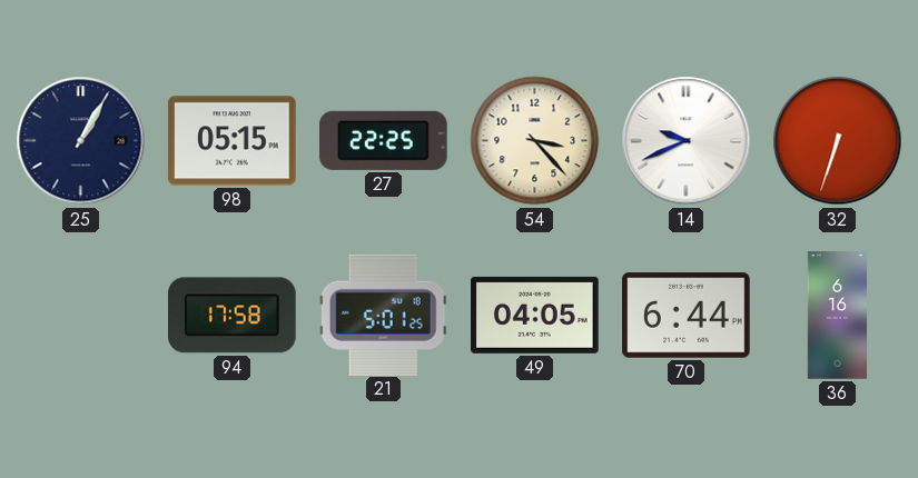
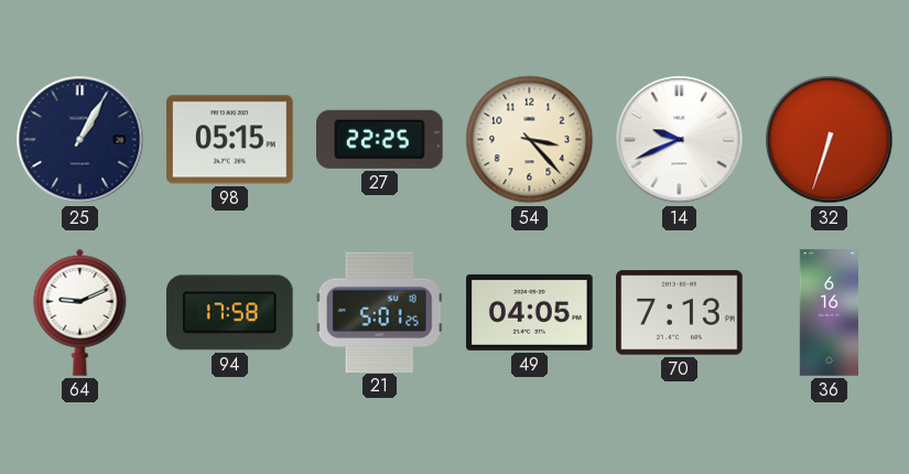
64: none -> 9:11 (80, 312)
70: 6:44 -> 7:13 (680, 313)
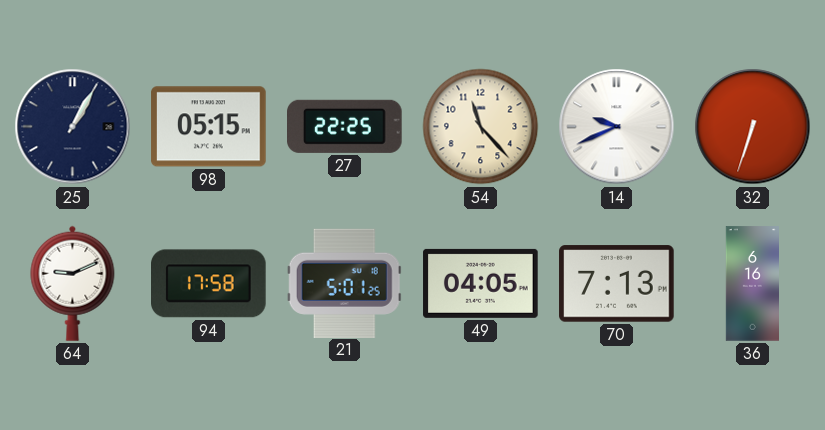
54: 3:23 -> 11:23 (481, 127)
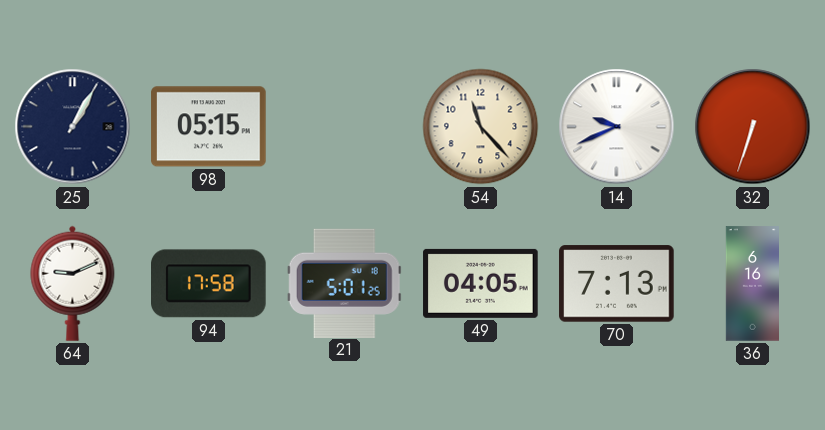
27: 22:25 -> none (345, 126)
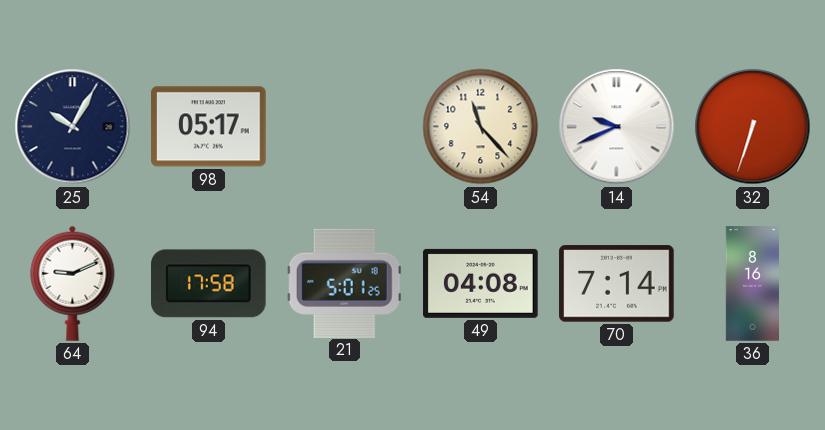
25: 1:05 -> 10:05 (73, 127)
98: 05:15 -> 05:17 (209, 127)
49: 04:05 -> 04:08 (481, 283)
70: 7:13 -> 7:14 (617, 284)
36: 6:16 -> 8:16 (752, 284)
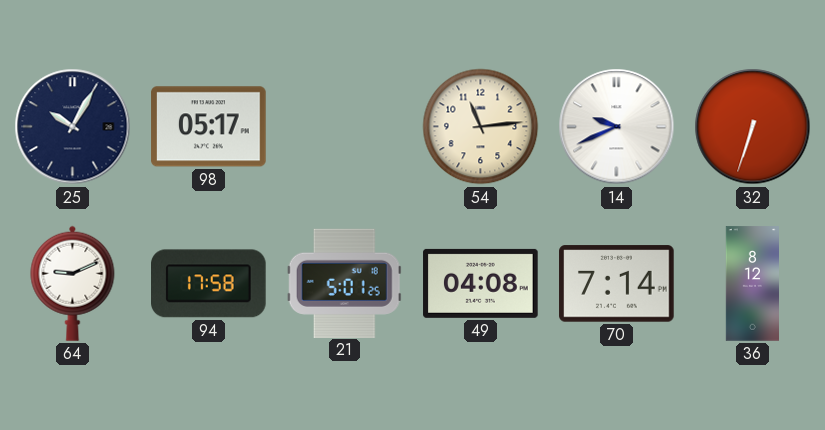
54: 11:23 -> 11:14 (481, 127)
36: 8:16 -> 8:12 (752, 284)
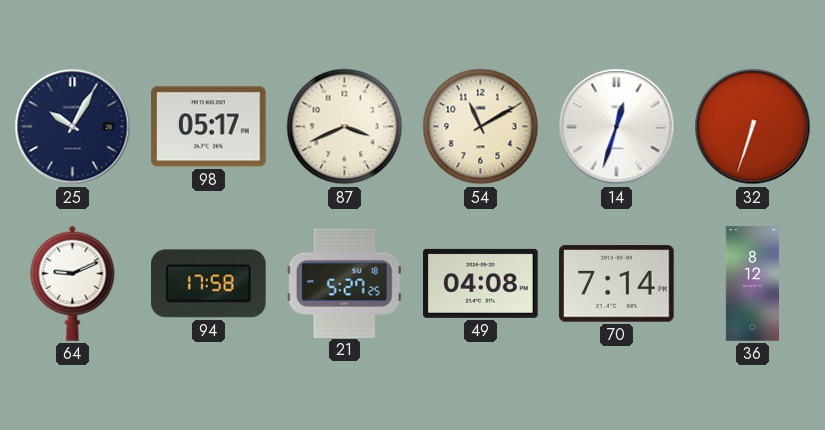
87: none -> 3:41 (345, 127)
54: 11:14 -> 11:10 (481, 127)
14: 9:41 -> 12:33 (617, 127)
21: 5:01 -> 5:27 (344, 283)
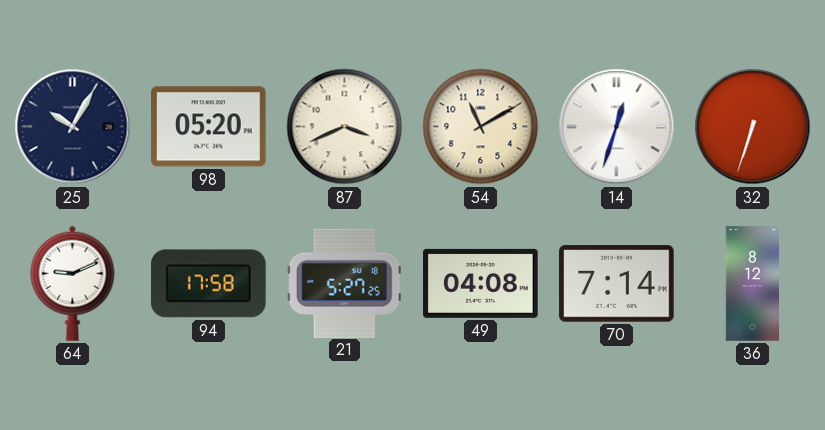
98: 05:17 -> 05:20 (209, 127)
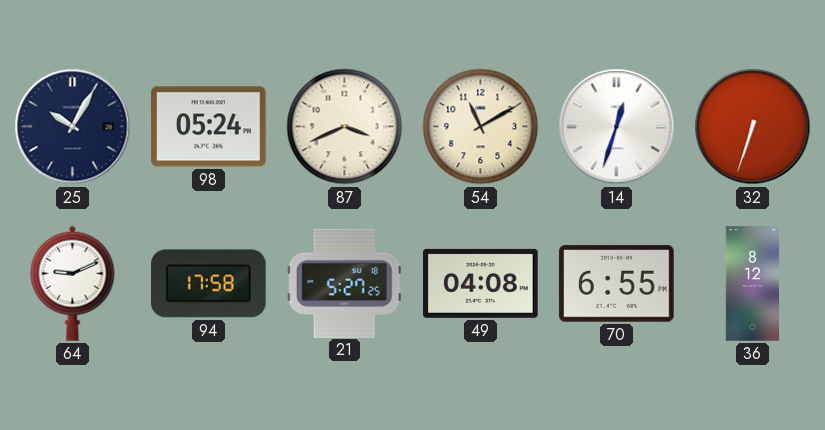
98: 05:20 -> 05:24 (209, 127)
70: 7:14 -> 6:55 (617, 284)
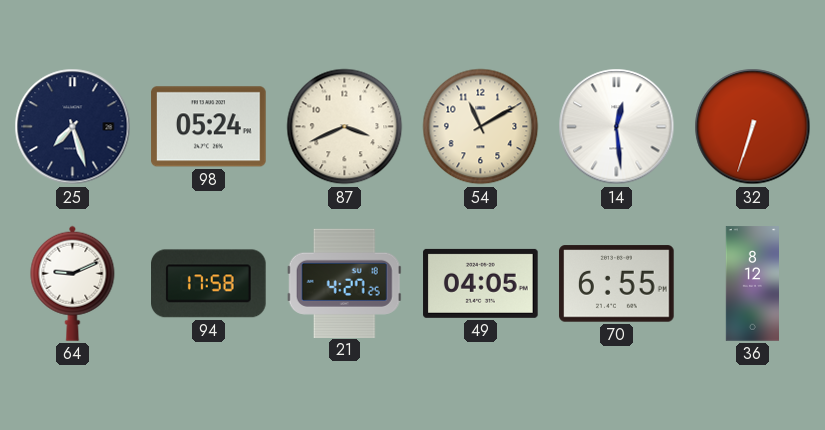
25: 10:05 -> 7:27 (73, 127)
14: 12:33 -> 12:29 (617, 127)
21: 5:27 -> 4:27 (344, 283)
49: 04:08 -> 04:05 (481, 283)
